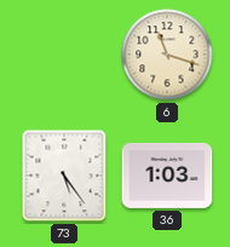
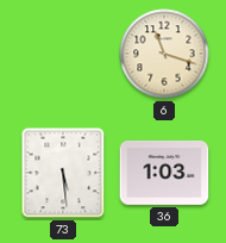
73: 5:24 -> 5:29 (63, 173)
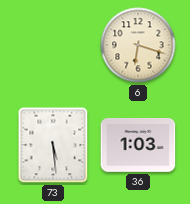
6: 11:18 -> 6:18 (138, 45)
